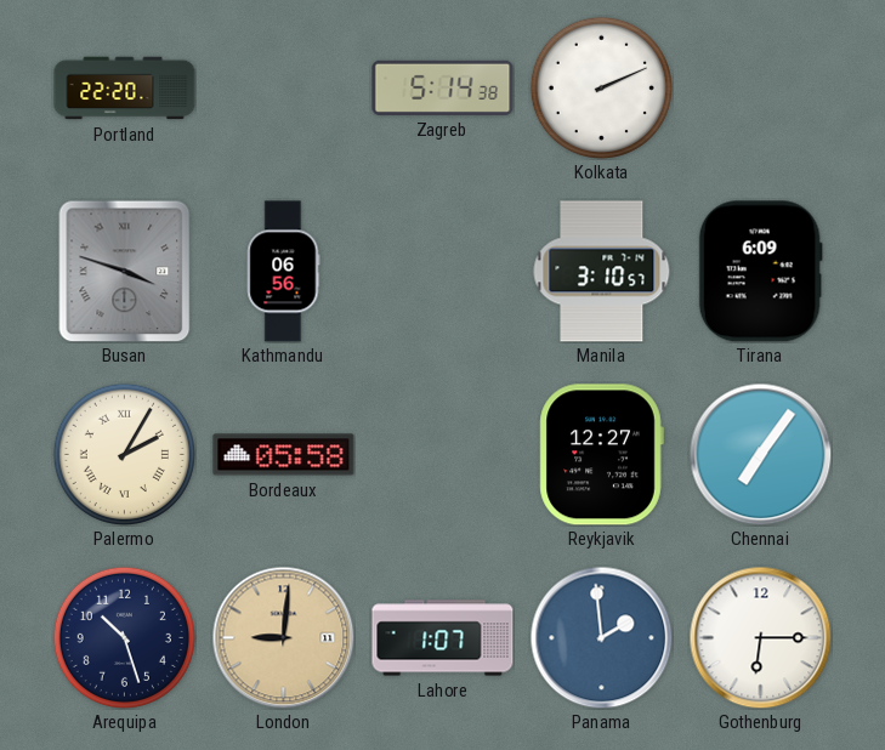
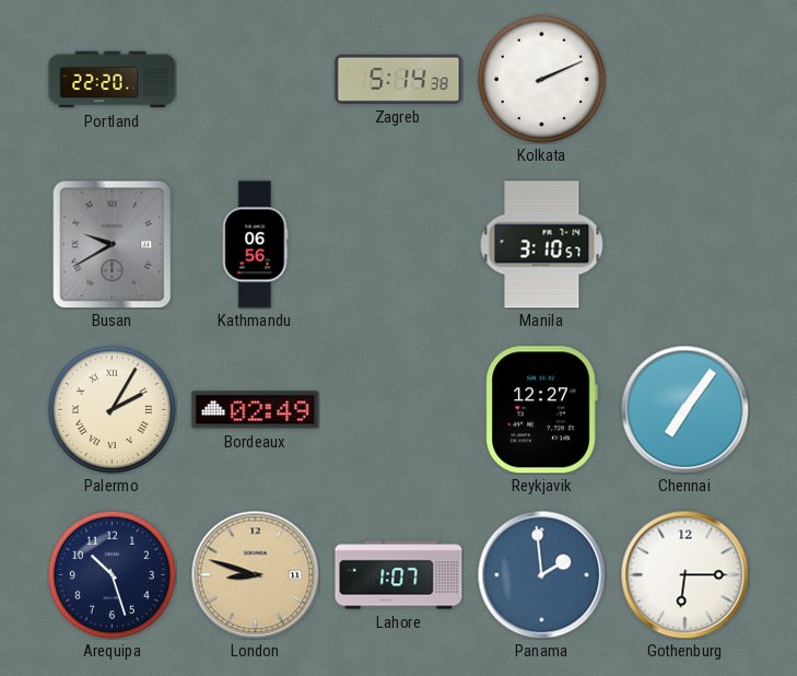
Busan: 3:48 -> 9:40 (113, 244)
Tirana: 6:09 -> none (760, 272)
Bordeaux: 05:58 -> 02:49 (256, 410)
London: 9:01 -> 8:48 (255, 574)
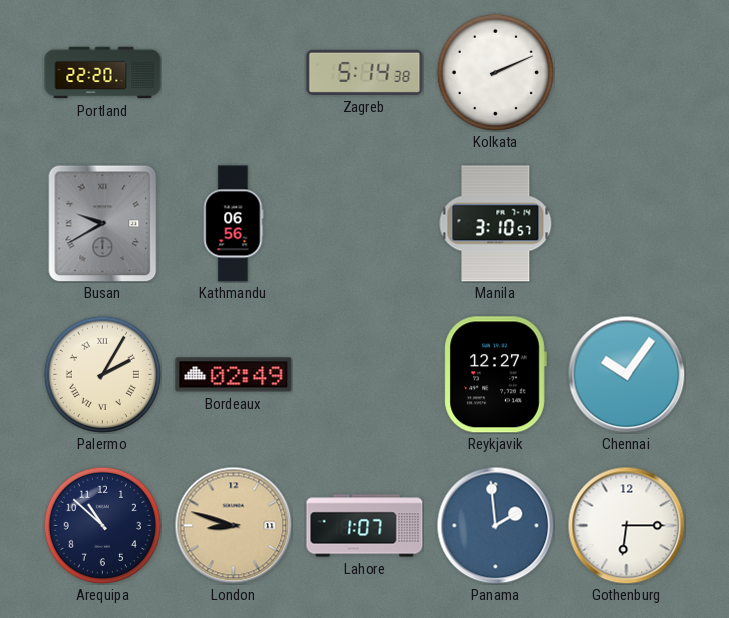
Chennai: 7:06 -> 10:06 (626, 374)
Arequipa: 10:27 -> 10:52 (102, 525)
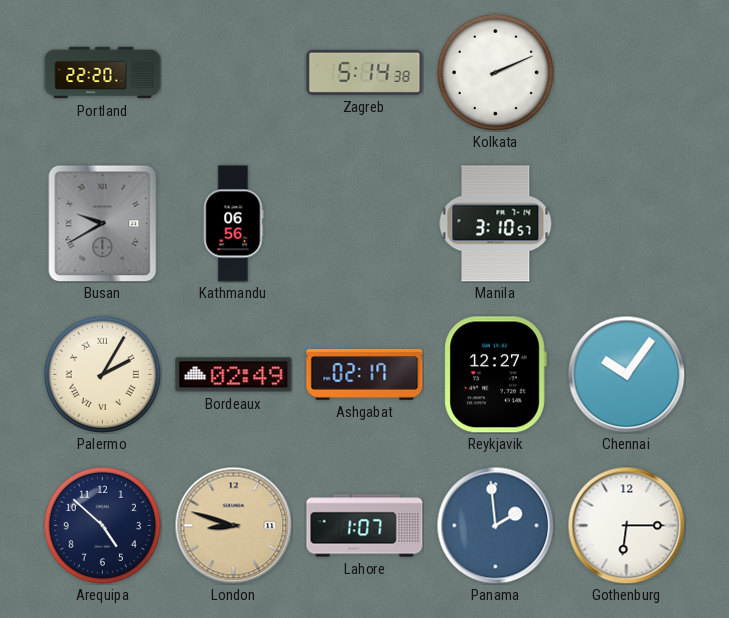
Ashgabat: none -> 02:17 (365, 375)
Arequipa: 10:52 -> 4:52 (102, 525)
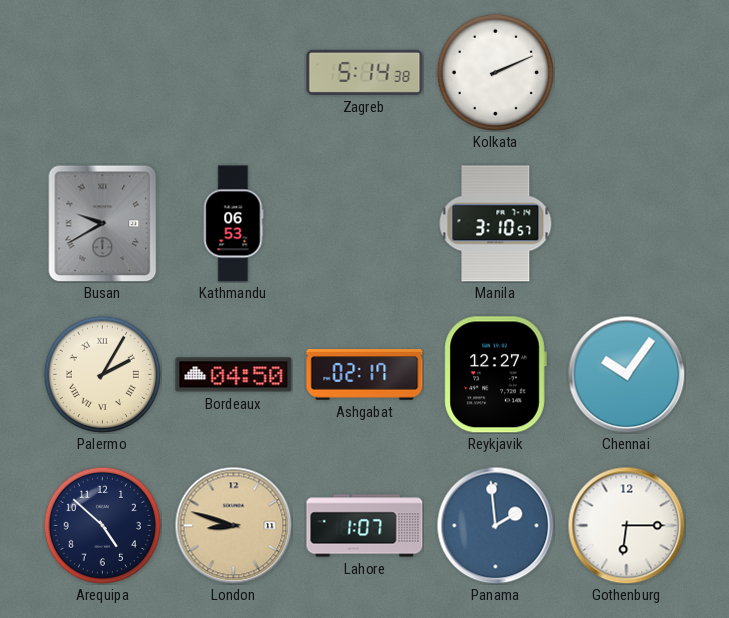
Portland: 22:20 -> none (103, 73)
Kathmandu: 06:56 -> 06:53 (234, 224)
Bordeaux: 02:49 -> 04:50 (234, 375)
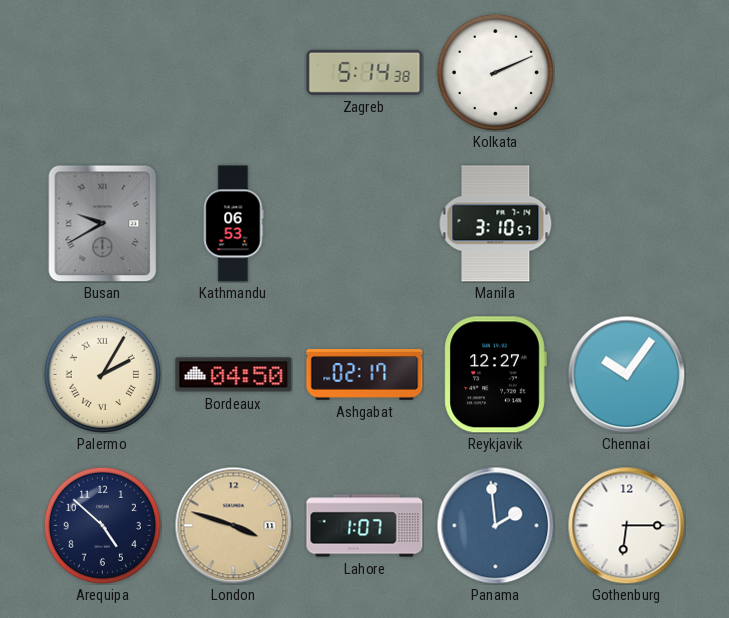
London: 8:48 -> 3:48 (233, 525)
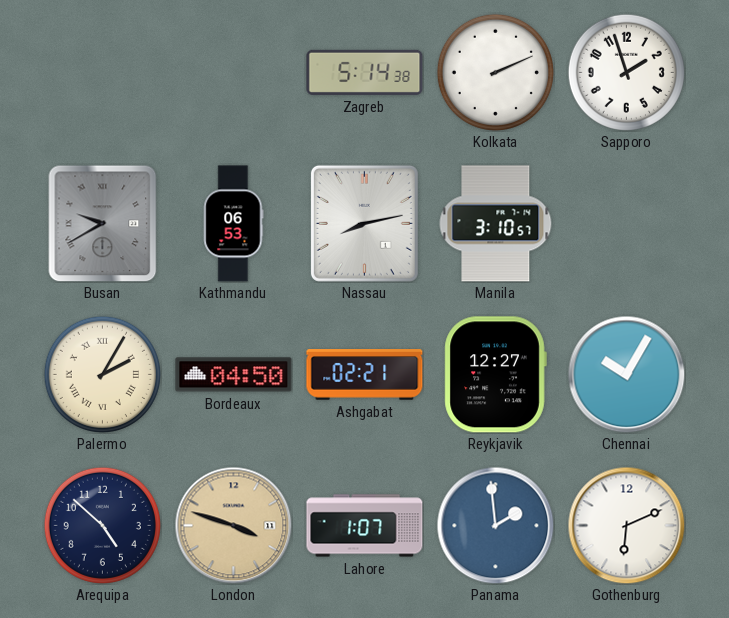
Sapporo: none -> 1:57 (626, 72)
Nassau: none -> 8:13 (364, 223)
Ashgabat: 02:17 -> 02:21 (365, 375)
Chennai: 10:06 -> 10:05 (626, 374)
Gothenburg: 6:15 -> 6:11 (626, 525)
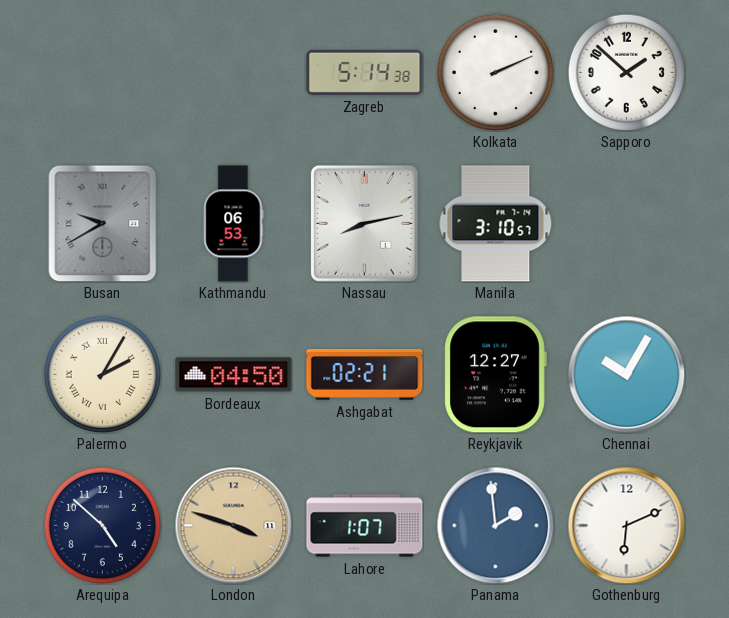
Sapporo: 1:57 -> 1:52 (626, 72)
